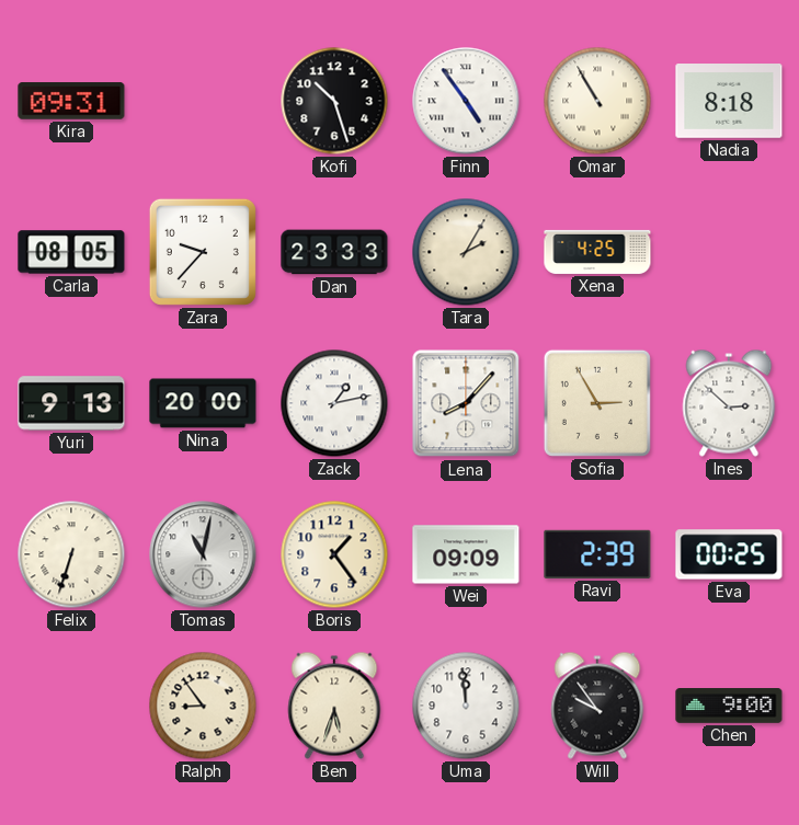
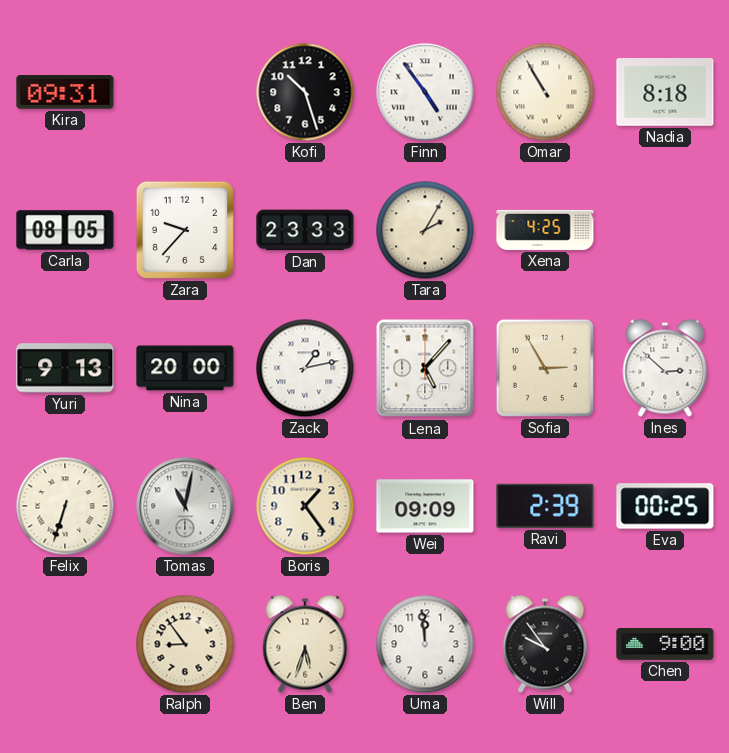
Lena: 8:07 -> 5:07 (425, 368)
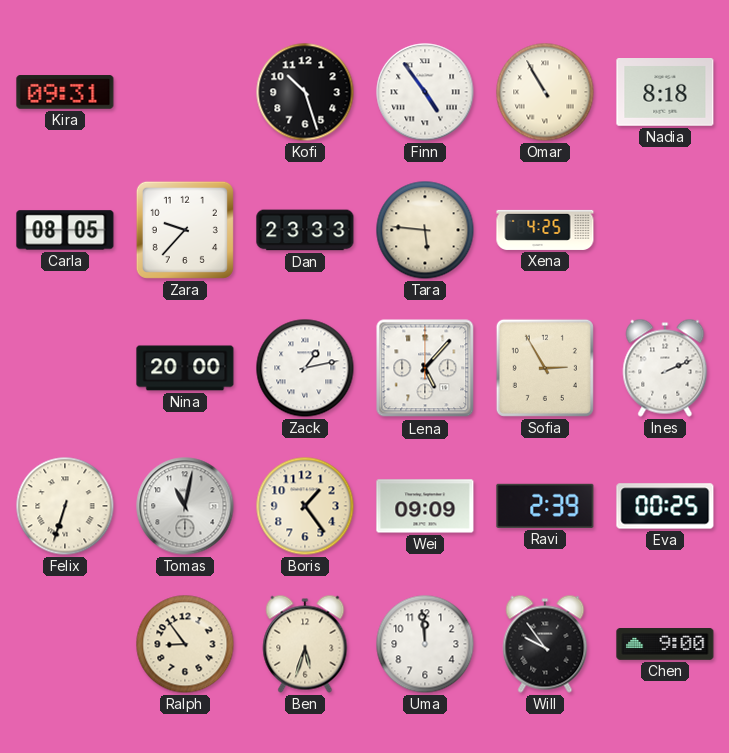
Tara: 2:05 -> 5:46 (425, 230)
Yuri: 9:13 -> none (65, 368)
Ines: 2:52 -> 2:11 (665, 368)
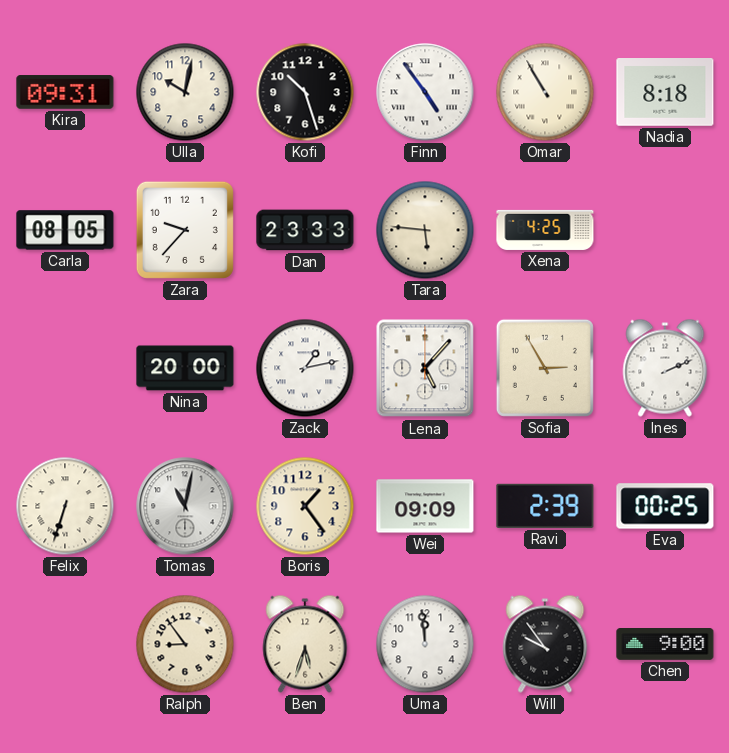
Ulla: none -> 10:02 (185, 92)
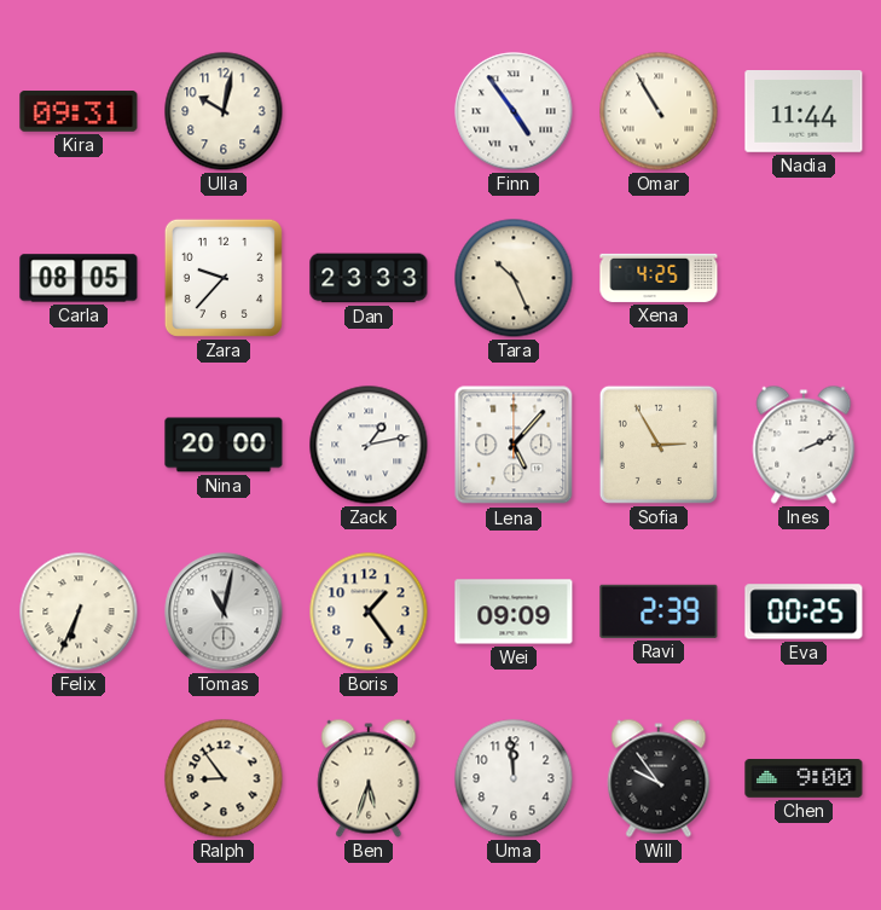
Kofi: 10:27 -> none (305, 92)
Nadia: 8:18 -> 11:44 (804, 112)
Tara: 5:46 -> 10:26 (514, 278)
Felix: 6:33 -> 6:34 (79, 612)
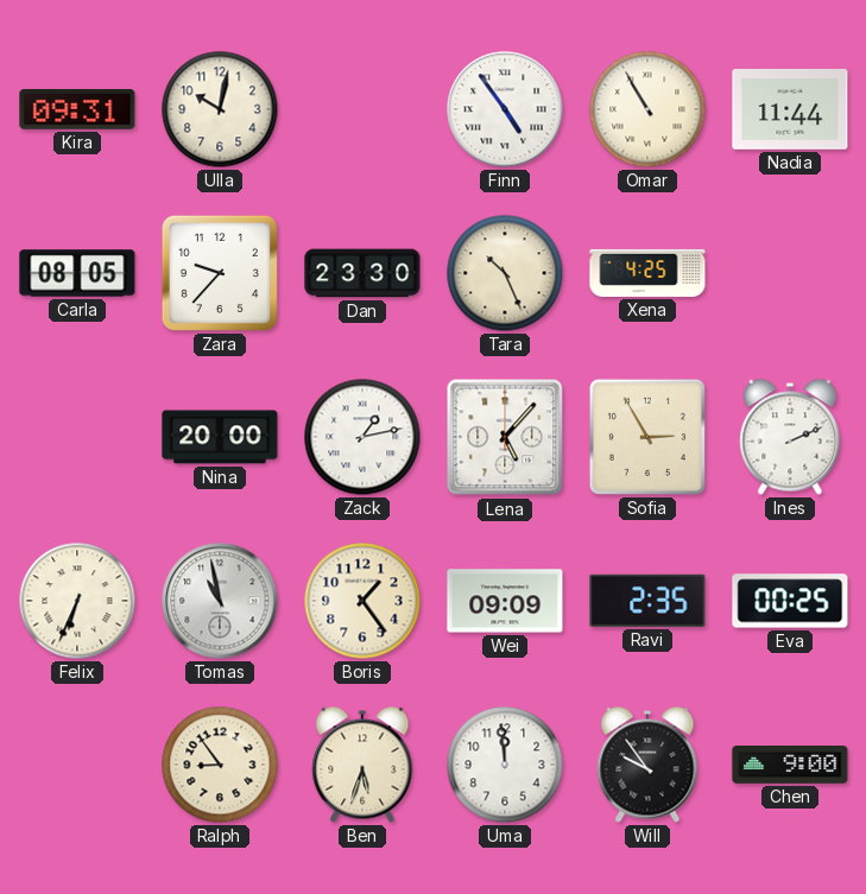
Dan: 23:33 -> 23:30 (362, 273)
Tomas: 11:02 -> 10:58 (220, 601)
Ravi: 2:39 -> 2:35 (647, 601)
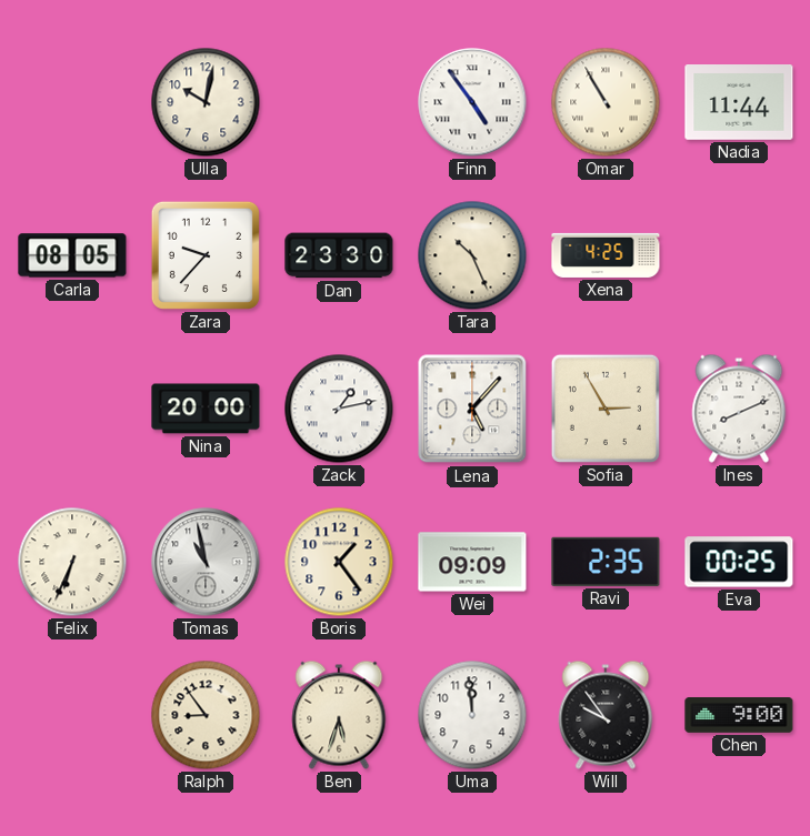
Kira: 09:31 -> none (77, 109)
Ines: 2:11 -> 8:11 (739, 409)
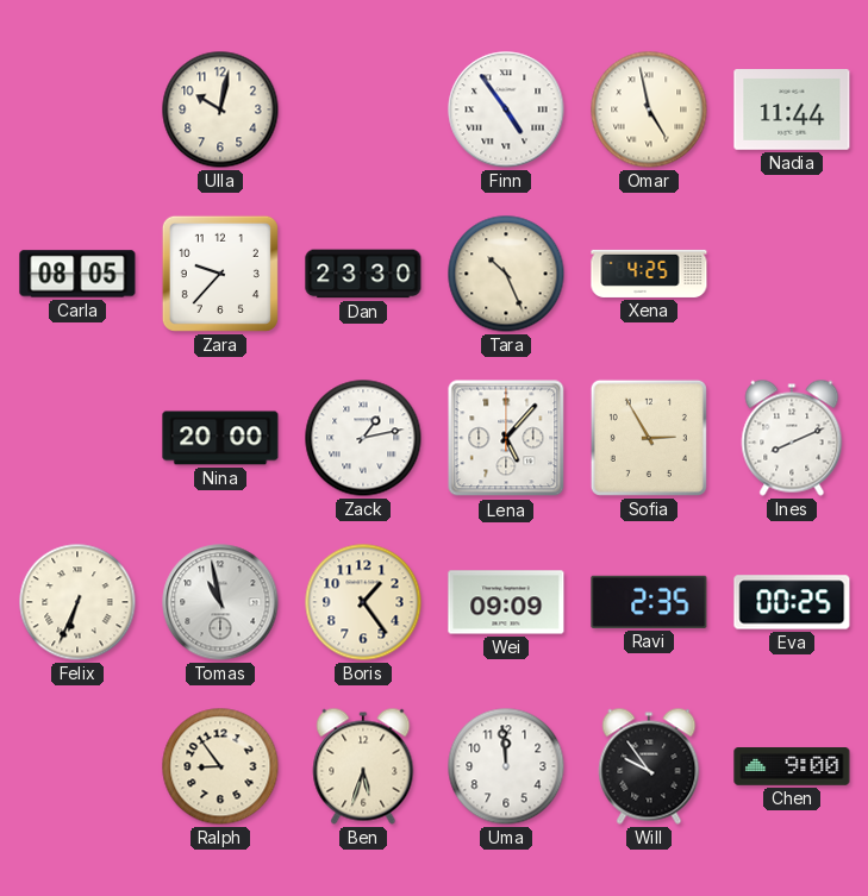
Omar: 10:55 -> 4:58 (649, 109)
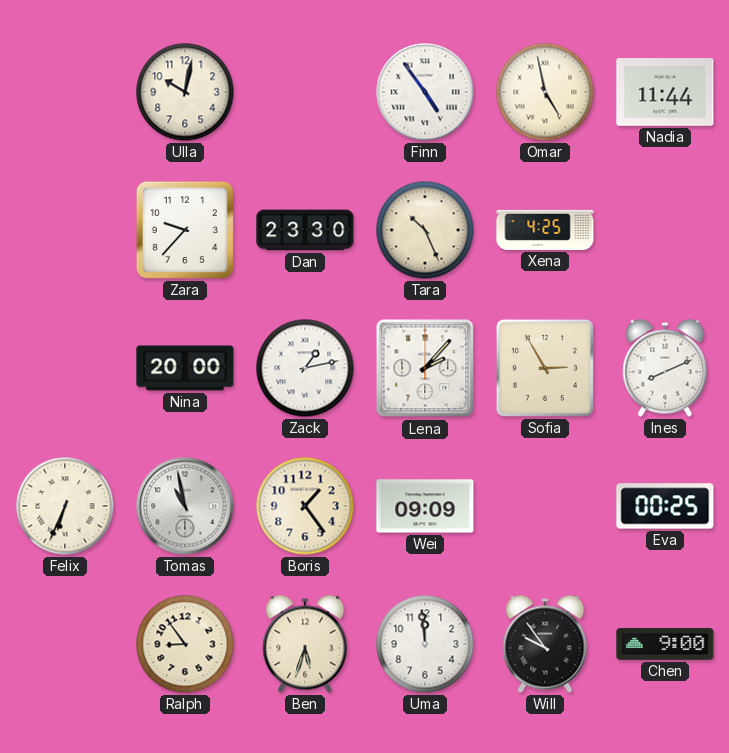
Carla: 08:05 -> none (77, 274)
Lena: 5:07 -> 2:07 (425, 368)
Ravi: 2:35 -> none (649, 602)
